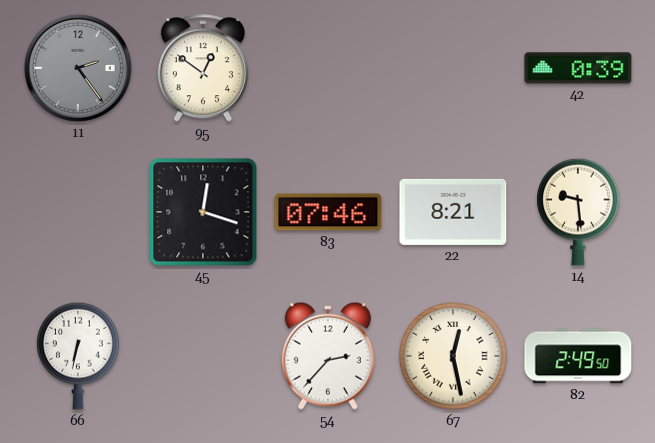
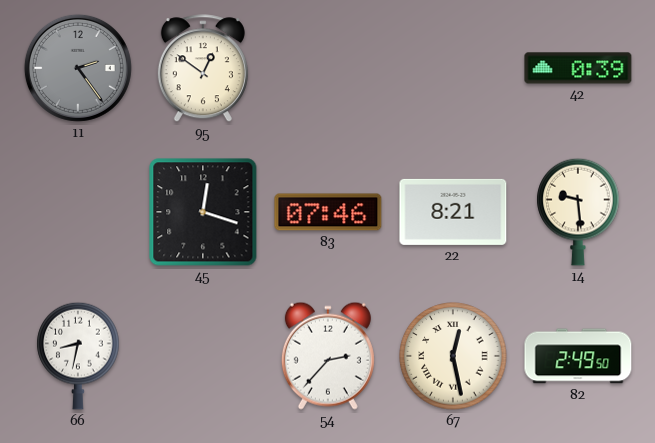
66: 6:32 -> 8:32 (78, 356)
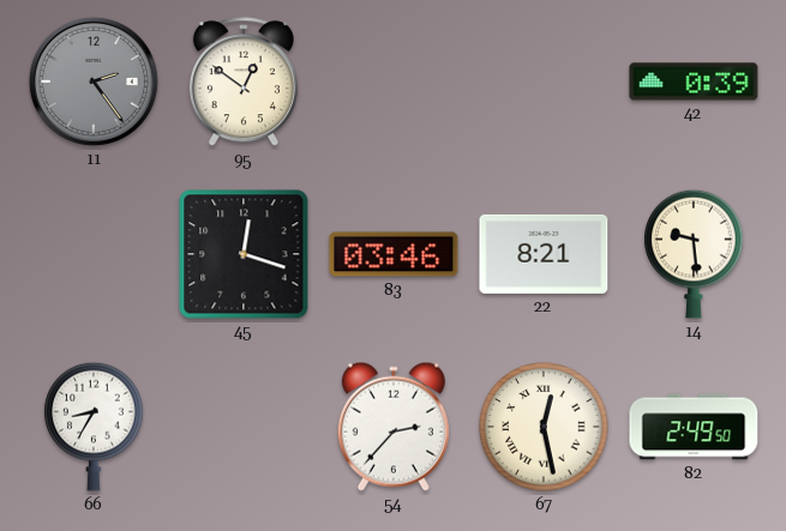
83: 07:46 -> 03:46 (394, 254)
66: 8:32 -> 8:35 (94, 427)
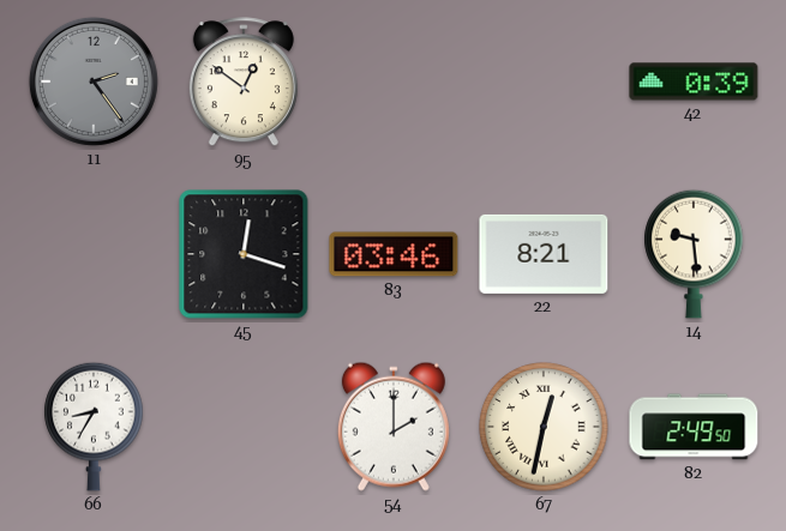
54: 2:37 -> 2:00 (394, 427)
67: 12:28 -> 12:32 (544, 427)
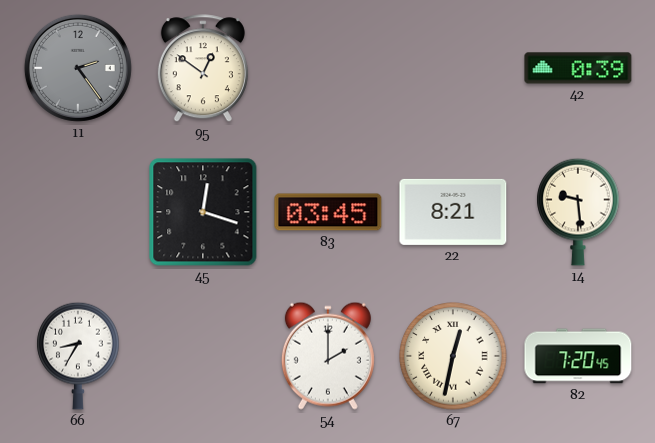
83: 03:46 -> 03:45 (328, 212)
82: 2:49 -> 7:20 (578, 356)
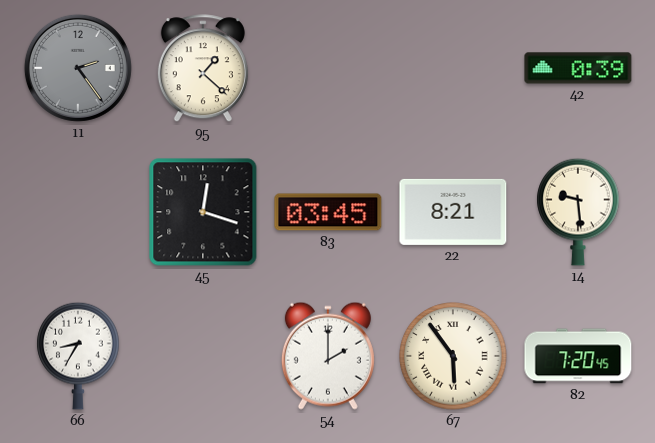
95: 12:51 -> 1:22 (203, 69)
67: 12:32 -> 5:54 (453, 356)
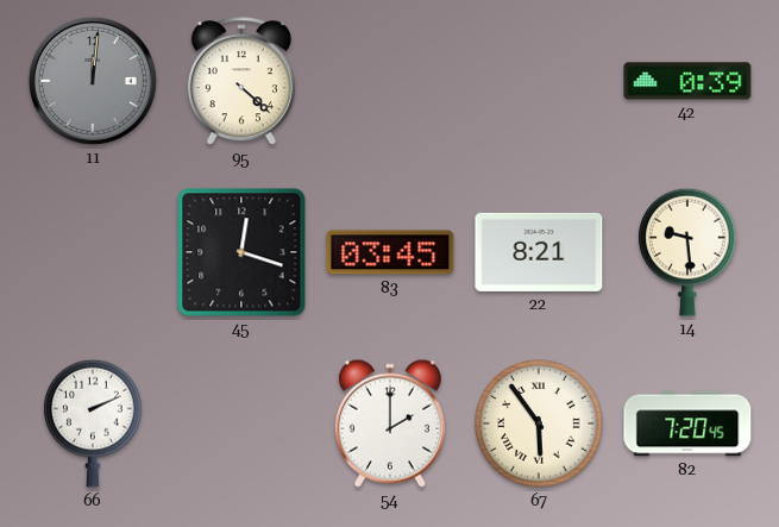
11: 2:24 -> 12:01 (93, 81)
95: 1:22 -> 4:22 (241, 82)
66: 8:35 -> 2:11 (93, 424)
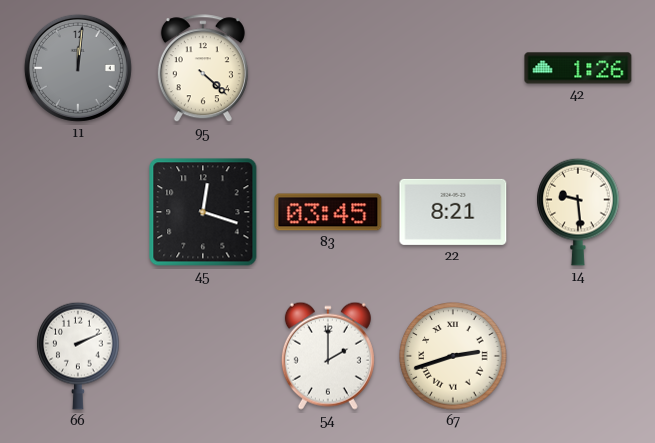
42: 0:39 -> 1:26 (578, 68)
67: 5:54 -> 2:42 (453, 356)
82: 7:20 -> none (687, 424)
